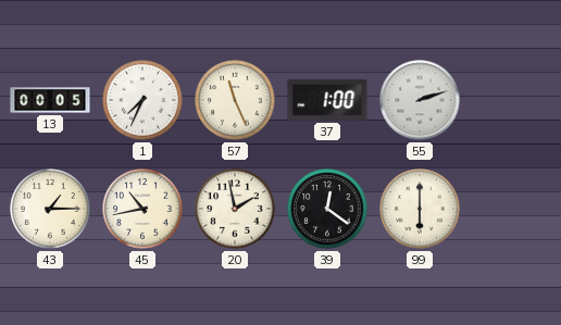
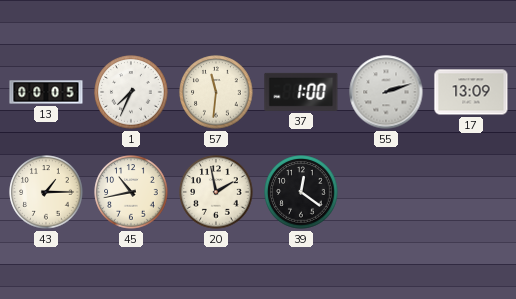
57: 11:26 -> 11:31 (216, 92)
17: none -> 13:09 (471, 92)
99: 6:00 -> none (420, 209)
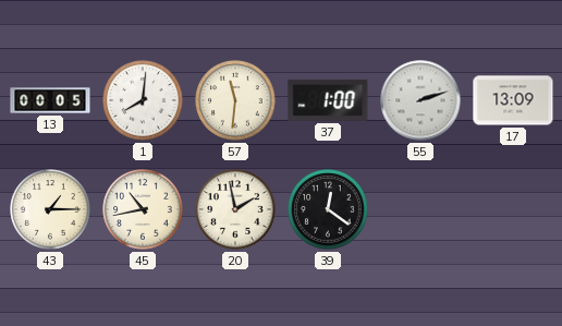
1: 7:34 -> 8:01 (143, 100)
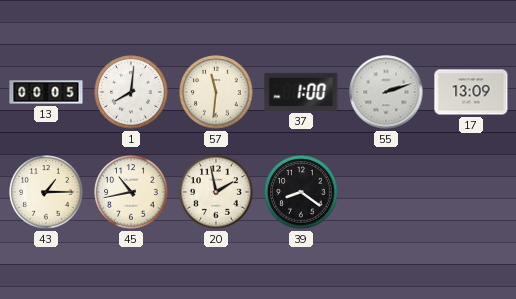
39: 12:21 -> 8:21 (301, 192)
